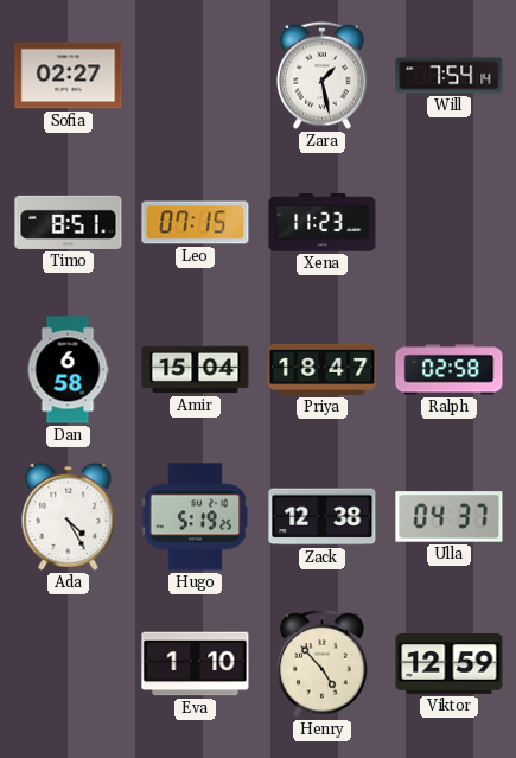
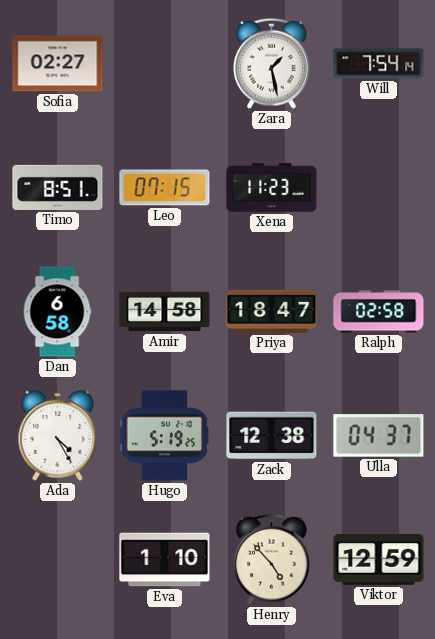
Amir: 15:04 -> 14:58 (165, 312)
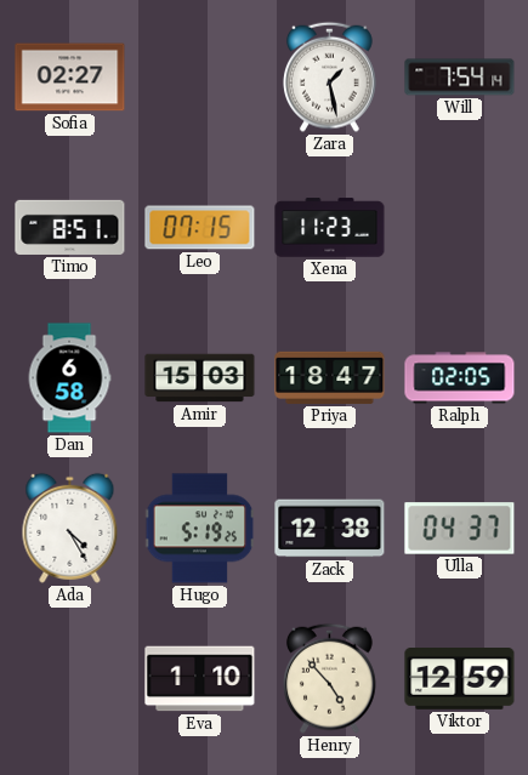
Amir: 14:58 -> 15:03 (200, 378)
Ralph: 02:58 -> 02:05 (460, 378)
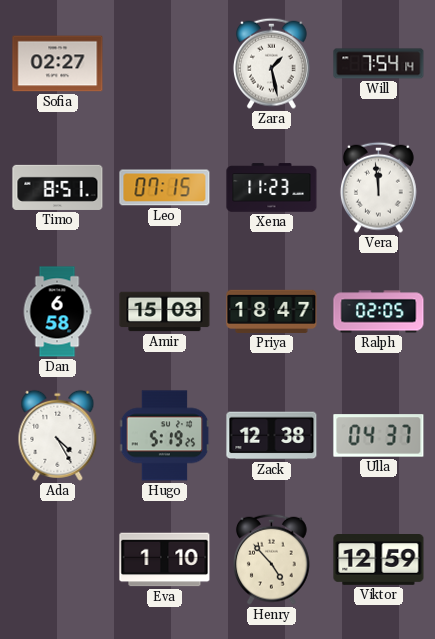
Vera: none -> 11:59 (378, 187)
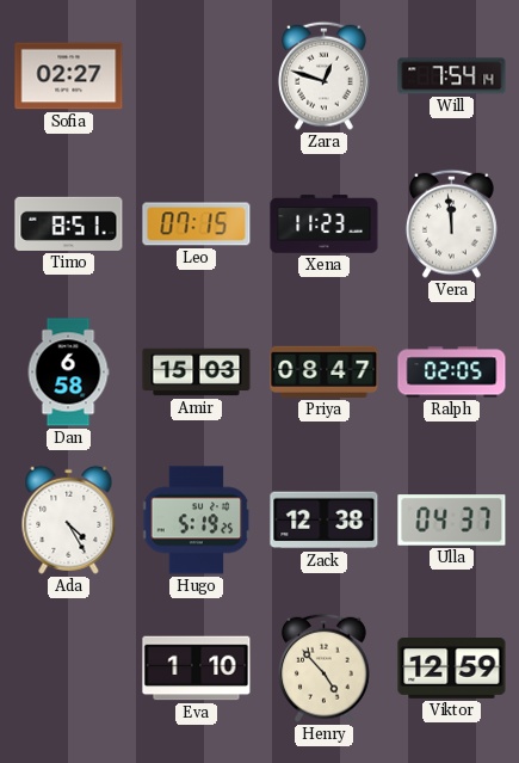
Zara: 1:28 -> 12:48 (323, 75)
Priya: 18:47 -> 08:47 (325, 371)
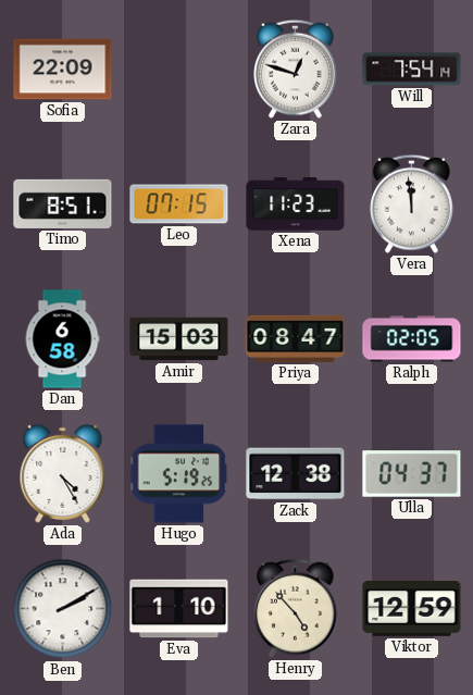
Sofia: 02:27 -> 22:09 (63, 70)
Ben: none -> 2:10 (63, 609)
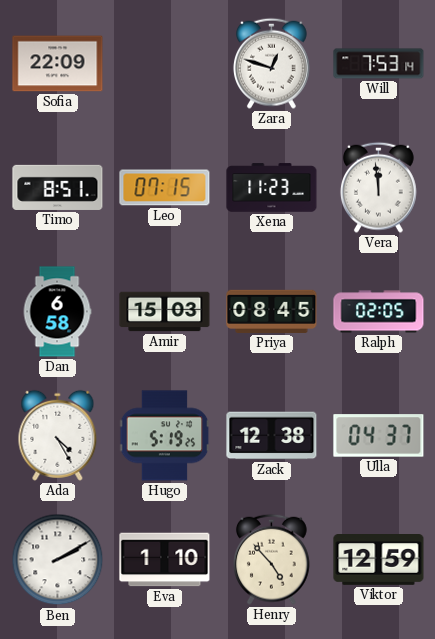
Will: 7:54 -> 7:53 (379, 64)
Priya: 08:47 -> 08:45 (272, 311)
